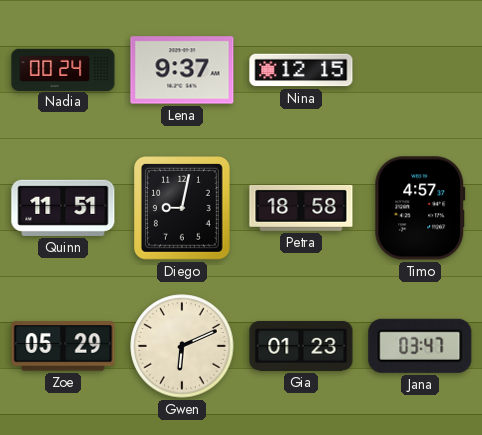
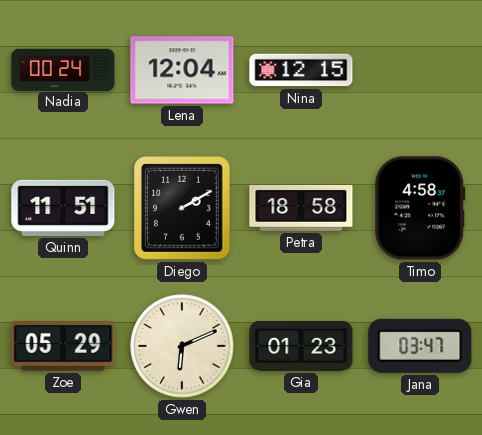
Lena: 9:37 -> 12:04 (182, 70)
Diego: 9:02 -> 2:10 (183, 209)
Timo: 4:57 -> 4:58 (420, 208)
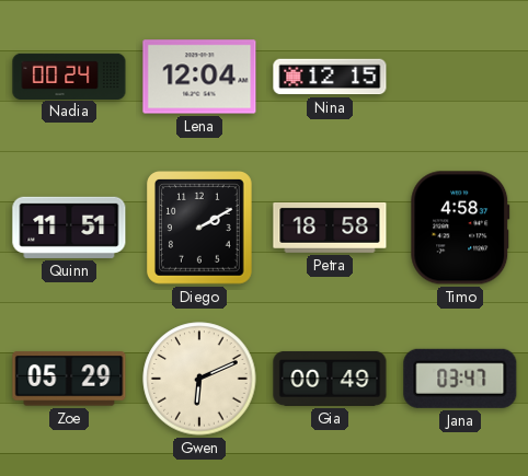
Gia: 01:23 -> 00:49 (330, 379)
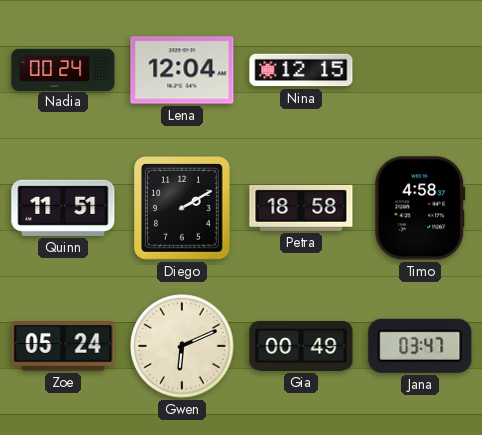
Zoe: 05:29 -> 05:24 (63, 346)
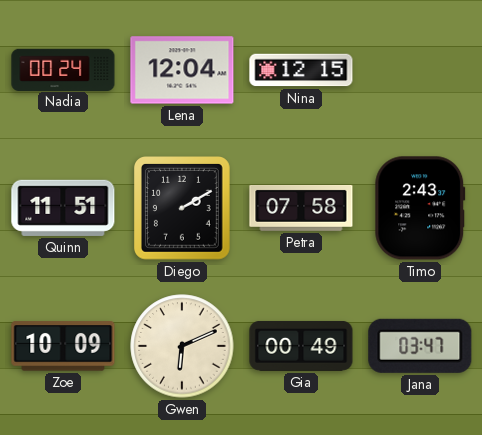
Petra: 18:58 -> 07:58 (301, 208)
Timo: 4:58 -> 2:43 (420, 208)
Zoe: 05:24 -> 10:09 (63, 346)
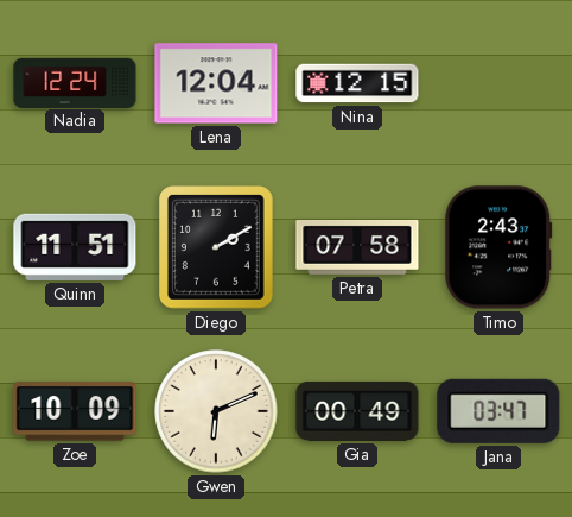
Nadia: 00:24 -> 12:24 (75, 82)
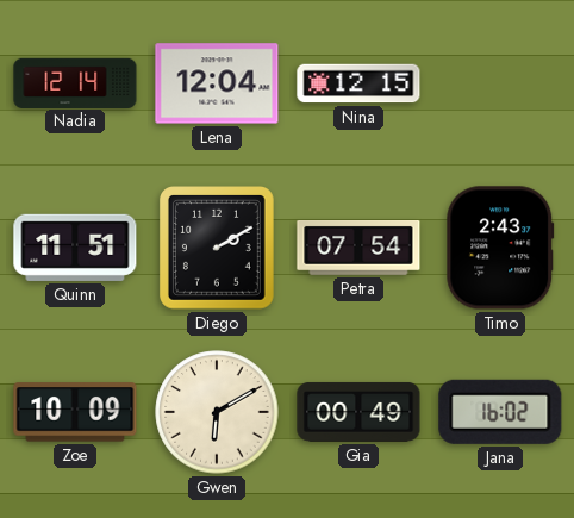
Nadia: 12:24 -> 12:14 (75, 82)
Petra: 07:58 -> 07:54 (358, 248)
Gwen: 6:11 -> 6:10 (217, 412)
Jana: 03:47 -> 16:02 (500, 412)
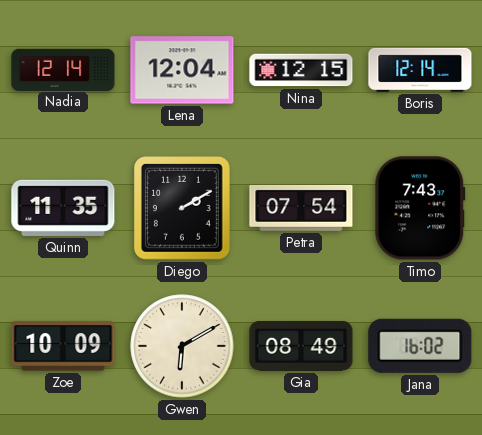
Boris: none -> 12:14 (420, 70)
Quinn: 11:51 -> 11:35 (63, 208)
Timo: 2:43 -> 7:43 (420, 208)
Gia: 00:49 -> 08:49 (301, 346)
